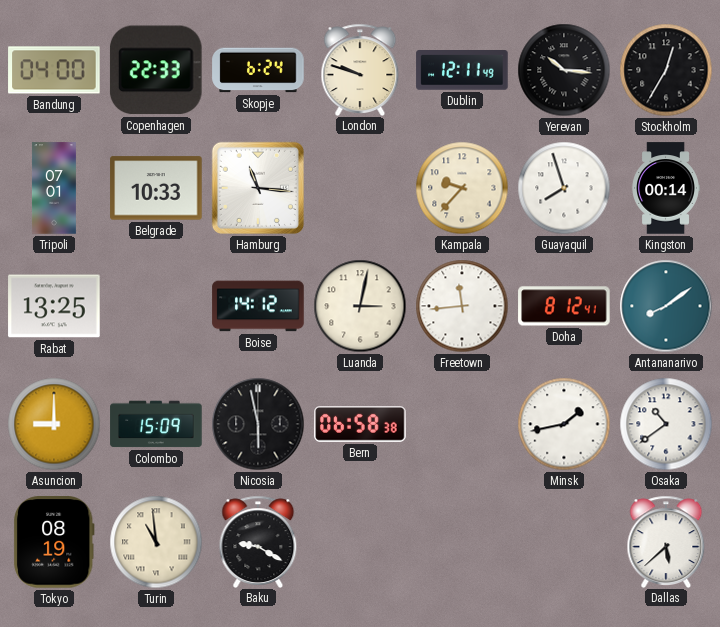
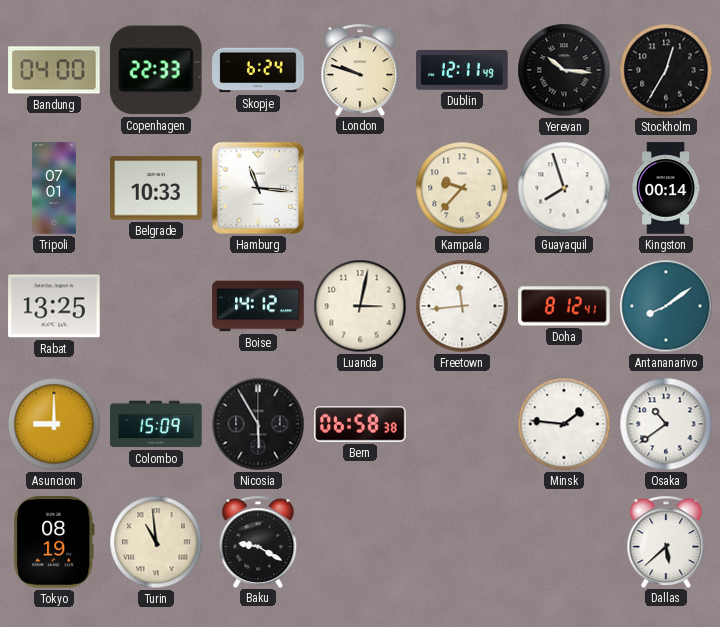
Nicosia: 5:58 -> 5:55 (258, 424)
Minsk: 1:43 -> 1:46 (564, 424)
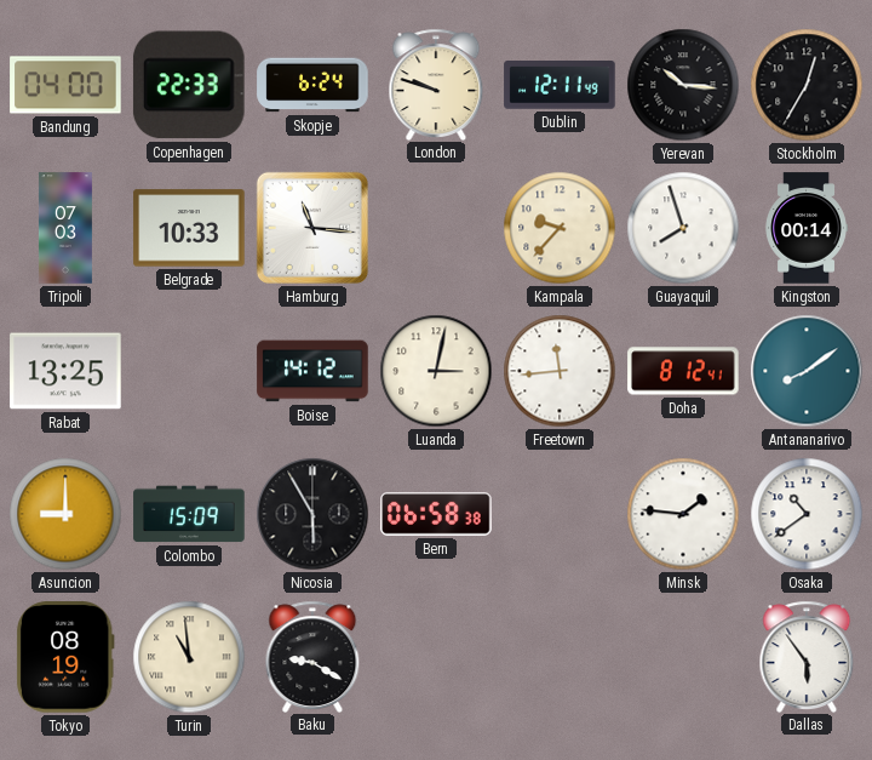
Tripoli: 07:01 -> 07:03 (65, 228)
Dallas: 5:38 -> 5:54 (807, 656)
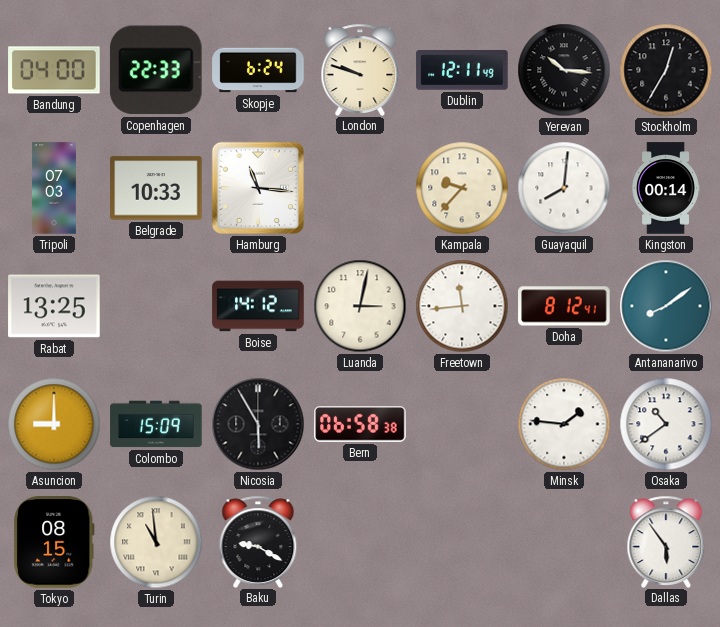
Guayaquil: 7:57 -> 8:01 (564, 188)
Tokyo: 08:19 -> 08:15 (54, 542)
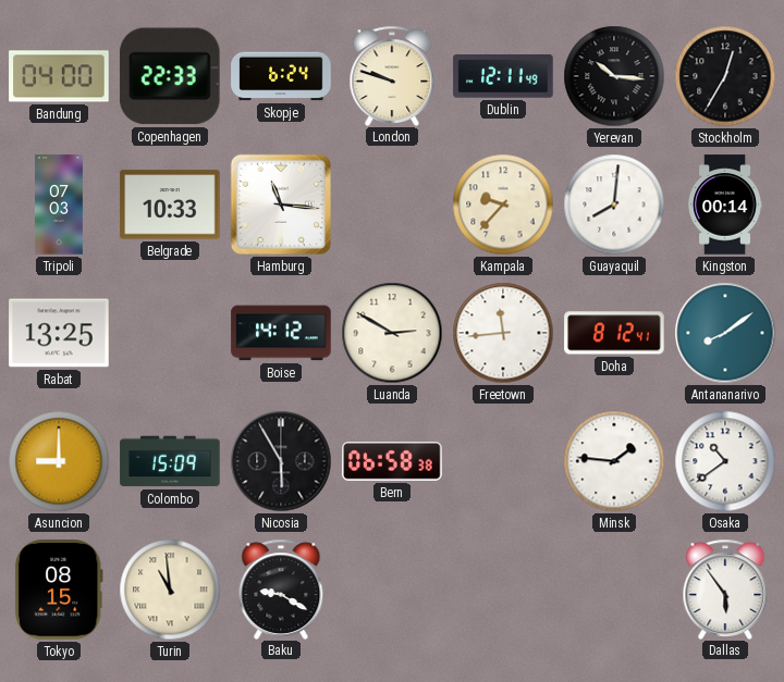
Luanda: 3:02 -> 2:50 (392, 333)
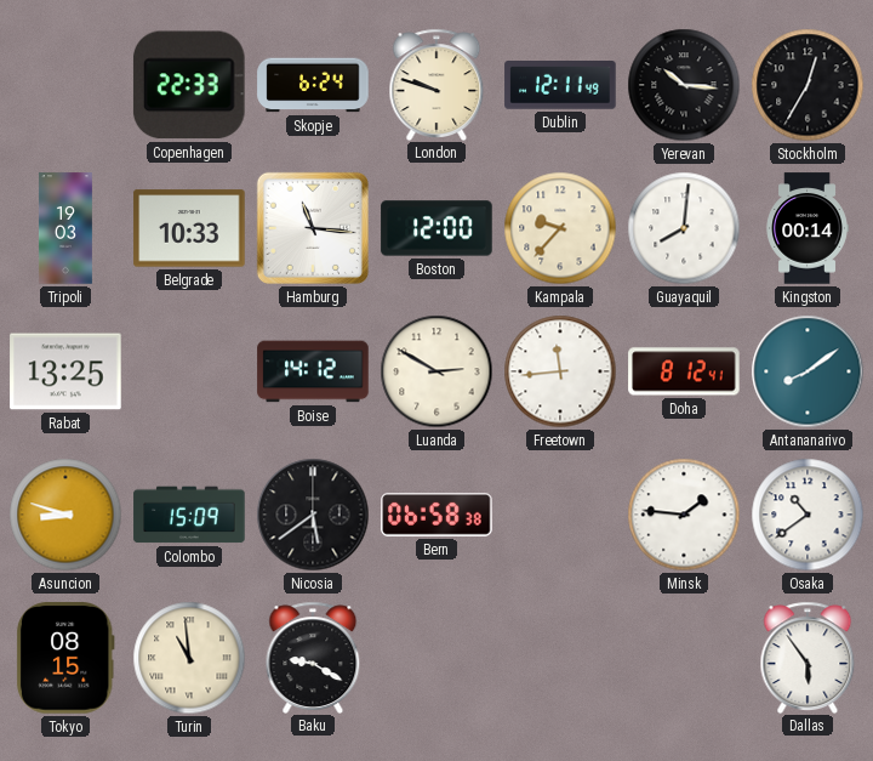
Bandung: 04:00 -> none (59, 76)
Tripoli: 07:03 -> 19:03 (65, 228)
Boston: none -> 12:00 (436, 228)
Asuncion: 9:00 -> 8:48 (65, 515)
Nicosia: 5:55 -> 5:39 (313, 515)
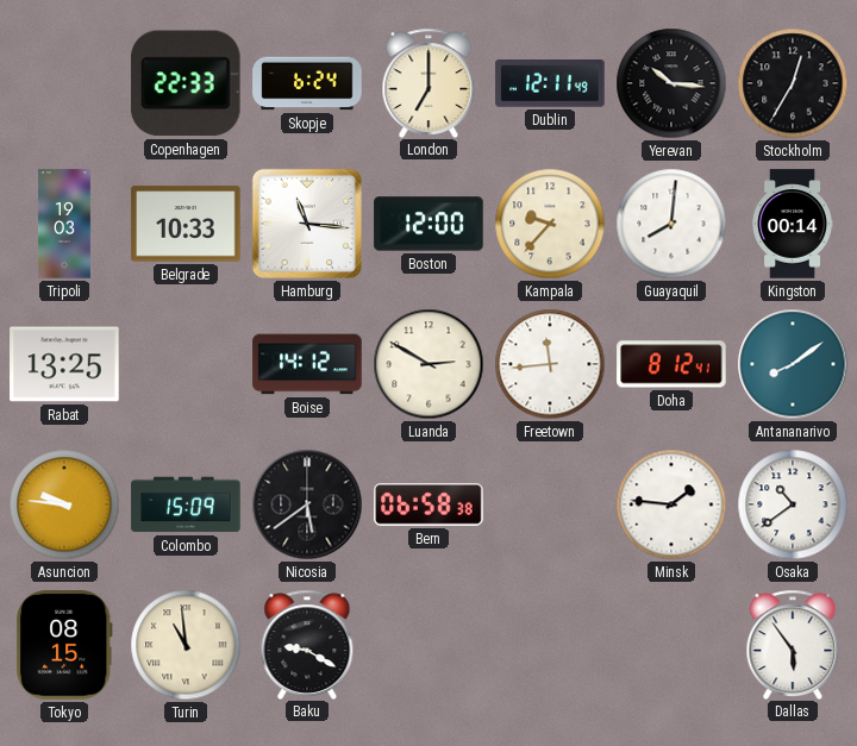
London: 9:48 -> 7:00 (428, 82)
Asuncion: 8:48 -> 9:46 (64, 504)
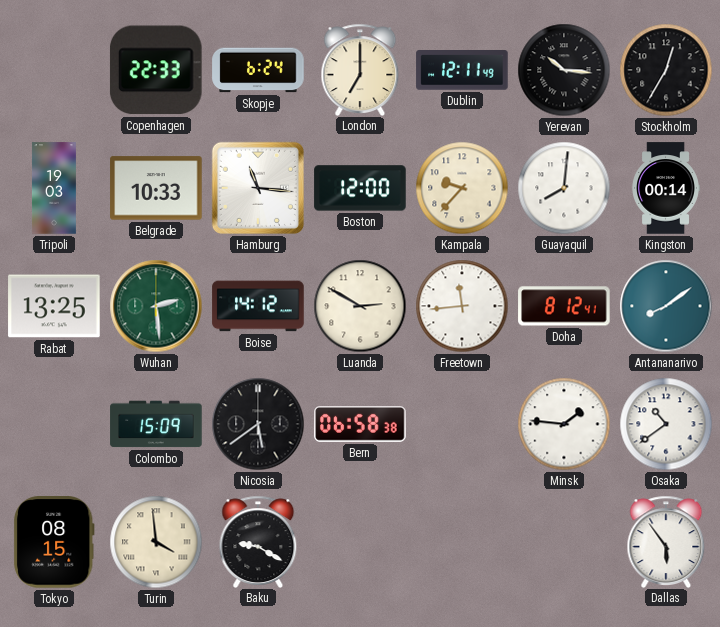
Wuhan: none -> 2:29 (156, 306)
Asuncion: 9:46 -> none (64, 504)
Turin: 10:59 -> 3:59 (156, 542)
